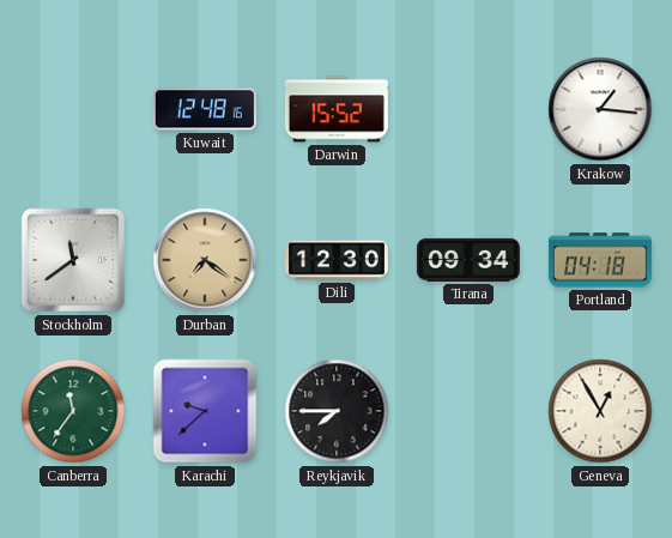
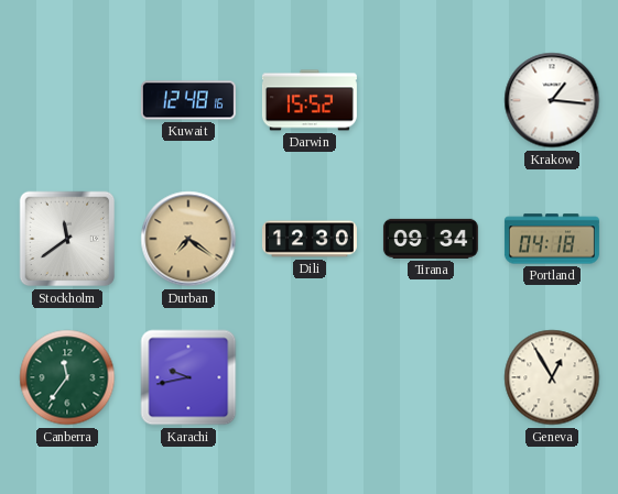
Karachi: 9:38 -> 9:43 (188, 377)
Reykjavik: 7:45 -> none (337, 411)
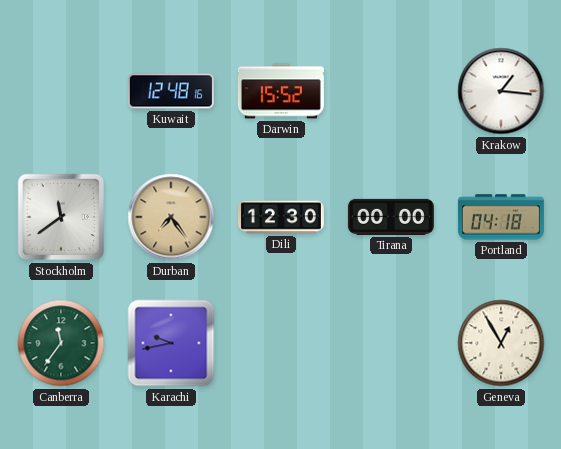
Durban: 7:21 -> 7:24 (171, 217)
Tirana: 09:34 -> 00:00 (391, 217)
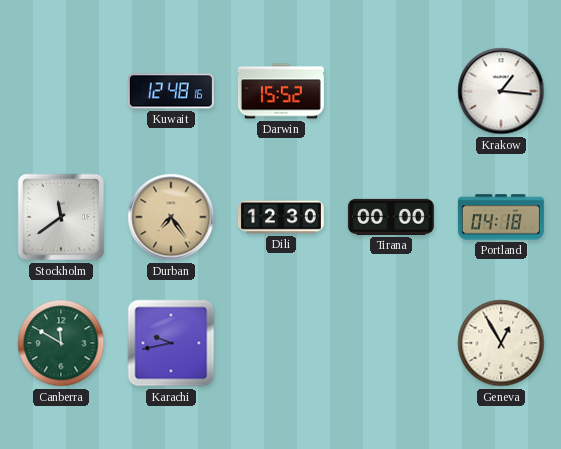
Canberra: 11:36 -> 11:50 (61, 343)
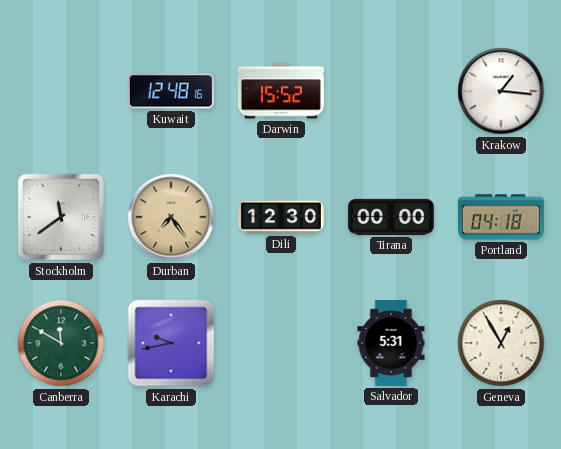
Salvador: none -> 5:31 (391, 343)
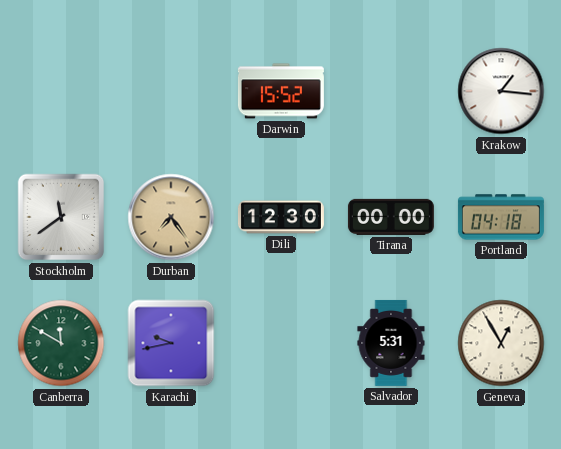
Kuwait: 12:48 -> none (171, 91)
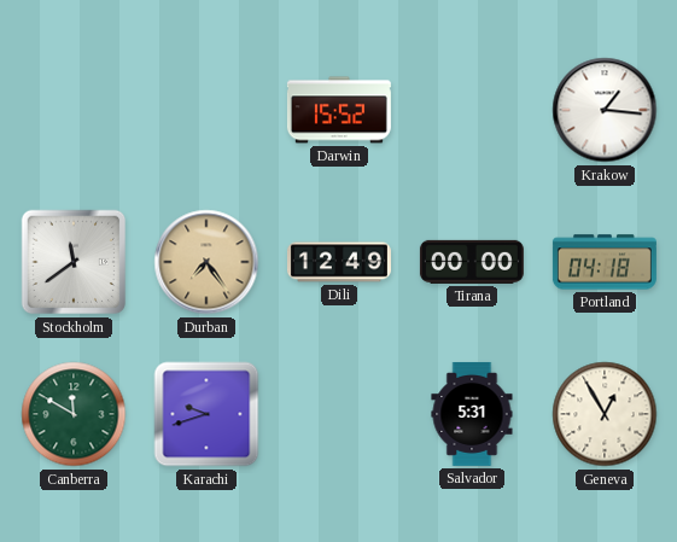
Dili: 12:30 -> 12:49 (339, 262)
Karachi: 9:43 -> 9:42 (206, 414)
